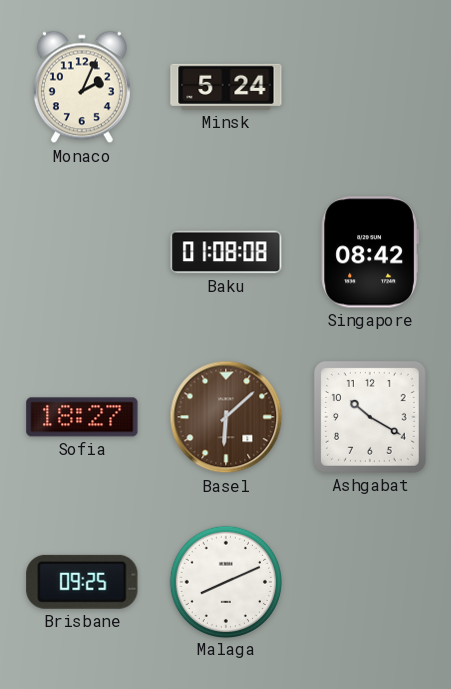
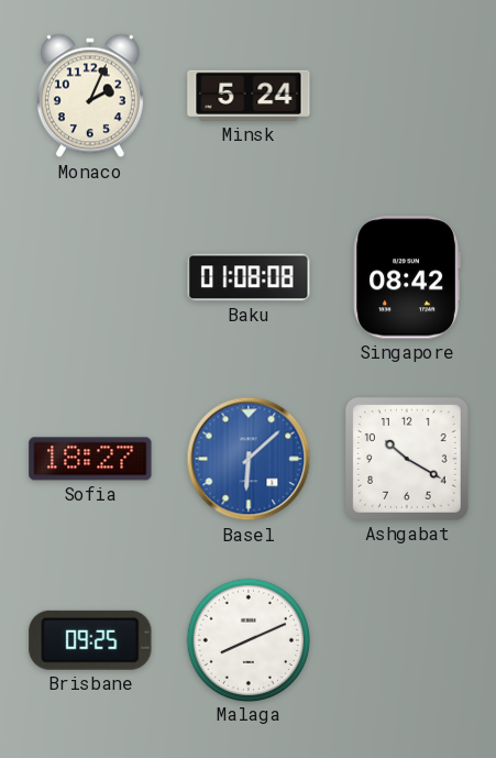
Basel dial: brown -> blue (249, 459)
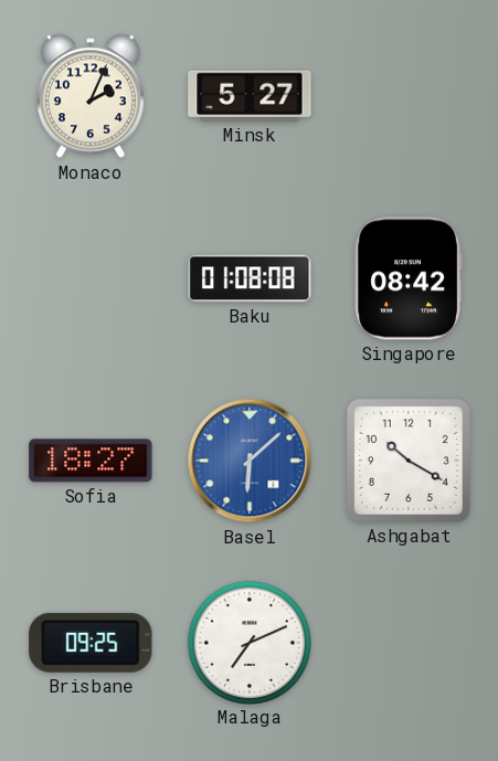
Minsk: 5:24 -> 5:27 (250, 96)
Malaga: 8:11 -> 7:11 (248, 642)
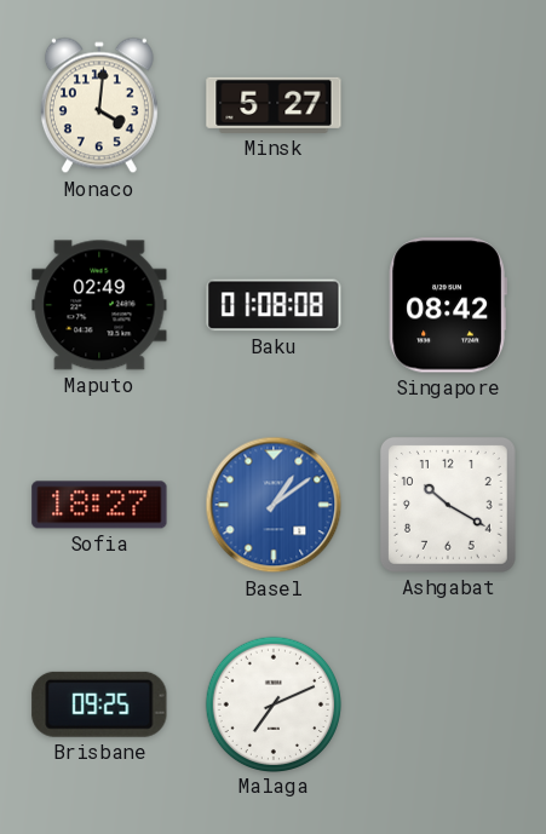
Monaco: 2:04 -> 4:01 (99, 105)
Maputo: none -> 02:49 (99, 305)
Basel: 6:08 -> 1:09 (274, 505)
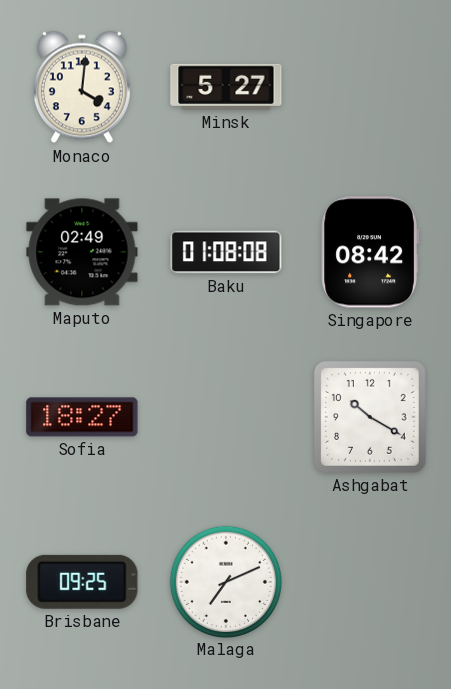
Basel: 1:09 -> none (274, 505)
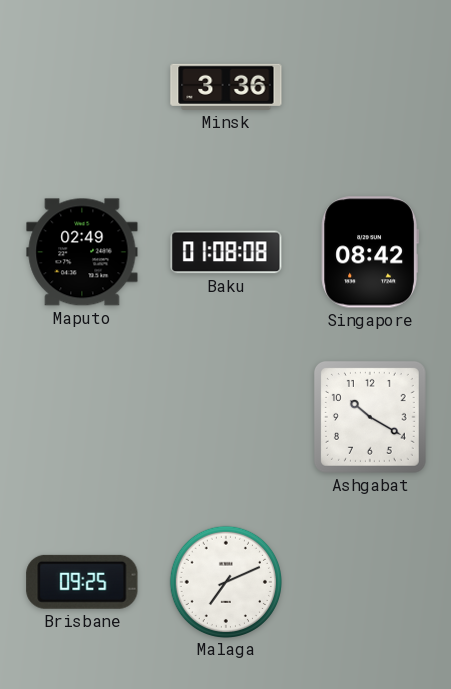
Monaco: 4:01 -> none (82, 87)
Minsk: 5:27 -> 3:36 (226, 87)
Sofia: 18:27 -> none (82, 417)
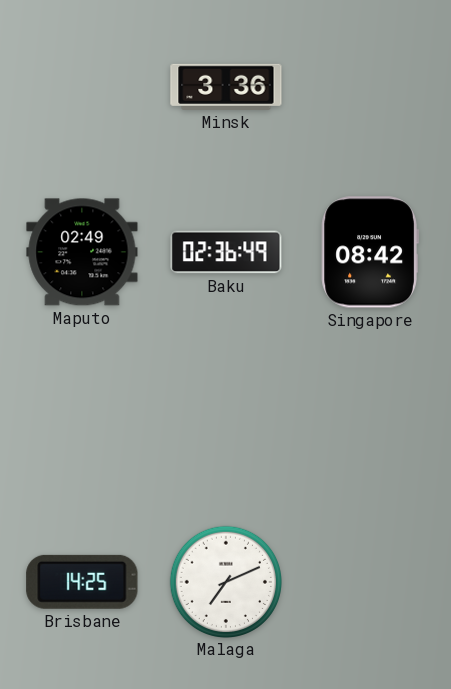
Baku: 01:08 -> 02:36 (226, 252)
Ashgabat: 10:20 -> none (370, 417)
Brisbane: 09:25 -> 14:25 (82, 582)
